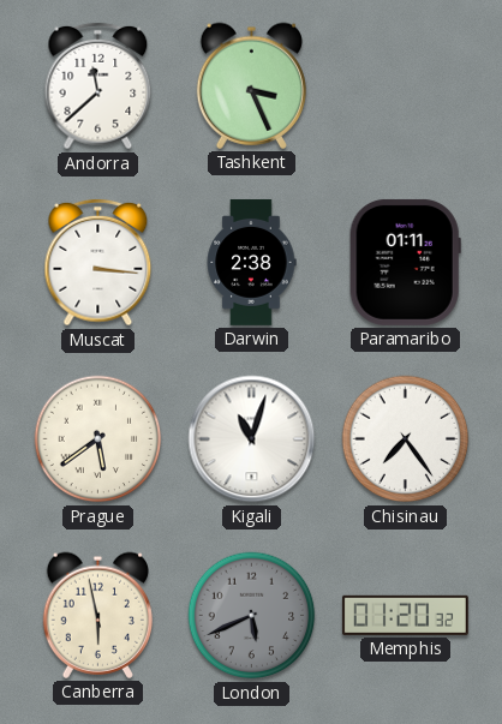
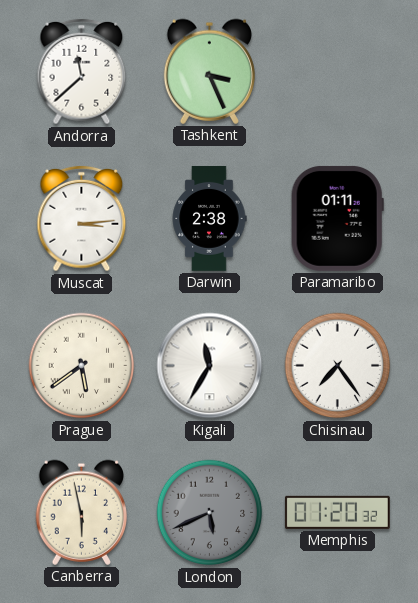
Muscat: 3:16 -> 3:14 (82, 219)
Kigali: 11:03 -> 11:35 (210, 366)
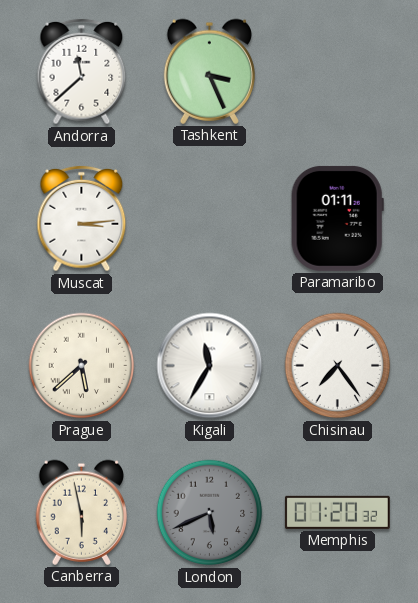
Darwin: 2:38 -> none (209, 218)
Prague: 5:39 -> 5:38 (82, 366)
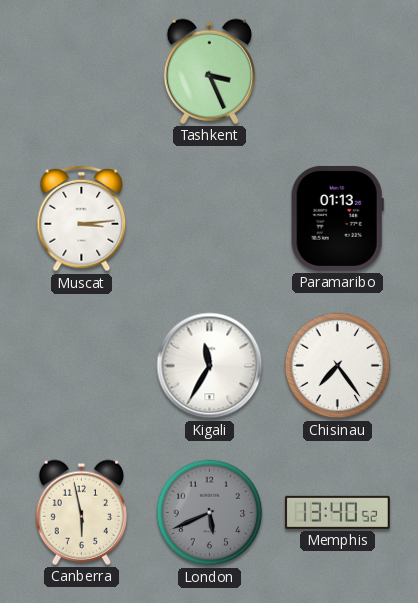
Andorra: 11:38 -> none (82, 72)
Paramaribo: 01:11 -> 01:13 (337, 218)
Prague: 5:38 -> none (82, 366)
Memphis: 01:20 -> 13:40 (337, 512)
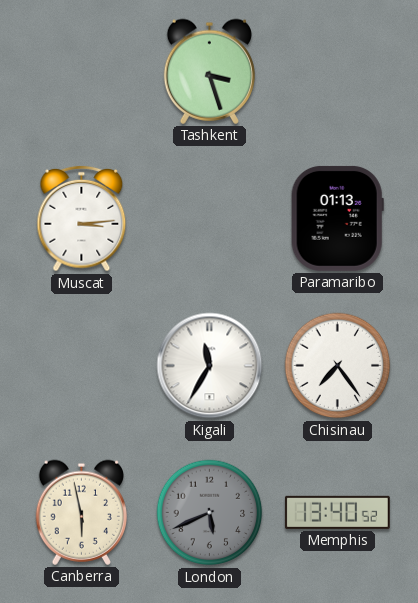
Tashkent: 3:26 -> 3:27 (209, 71)
